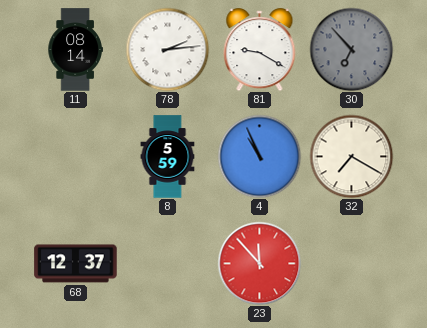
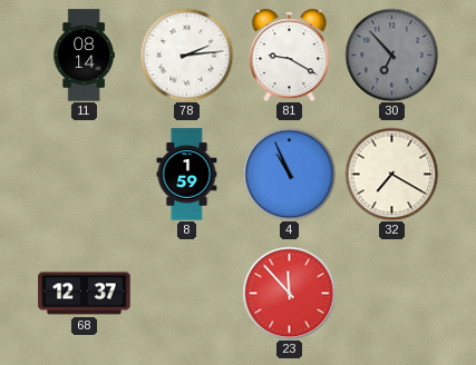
8: 5:59 -> 1:59 (187, 175)
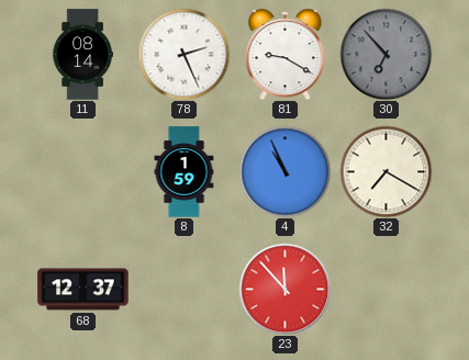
78: 2:14 -> 2:26 (183, 54)
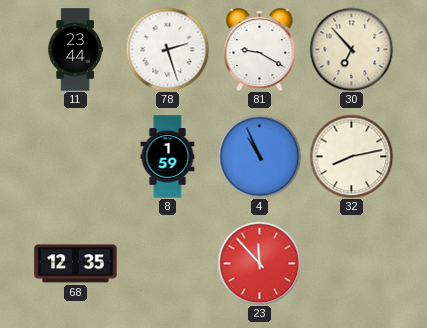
11: 08:14 -> 23:44 (75, 50)
78: 2:26 -> 2:27 (167, 49)
30 dial: grey -> cream (351, 49)
32: 7:20 -> 8:13 (351, 156)
68: 12:37 -> 12:35 (76, 264)
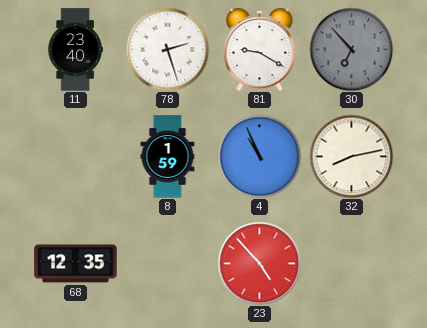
11: 23:44 -> 23:40 (75, 50)
30 dial: cream -> grey (351, 49)
23: 11:53 -> 4:53 (259, 263)
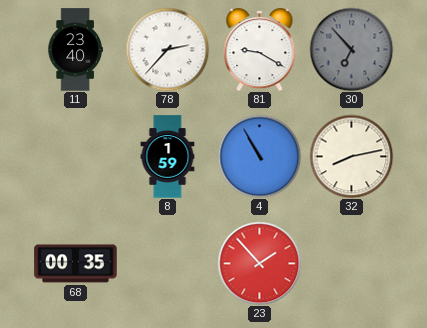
78: 2:27 -> 2:37 (167, 49)
4: 10:56 -> 10:55 (259, 156)
68: 12:35 -> 00:35 (76, 264)
23: 4:53 -> 1:53 (259, 263)
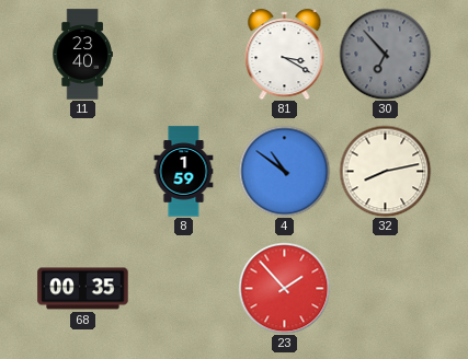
78: 2:37 -> none (167, 49)
81: 9:20 -> 3:20 (285, 55)
4: 10:55 -> 10:51 (284, 171)
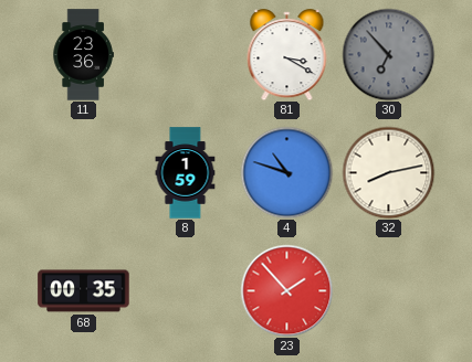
11: 23:40 -> 23:36 (83, 55)
4: 10:51 -> 10:48 (286, 172)
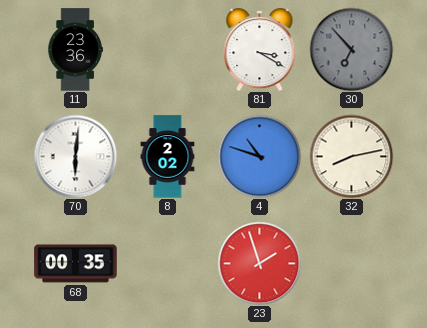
70: none -> 6:01 (75, 156)
8: 1:59 -> 2:02 (168, 157)
23: 1:53 -> 1:57 (259, 263)
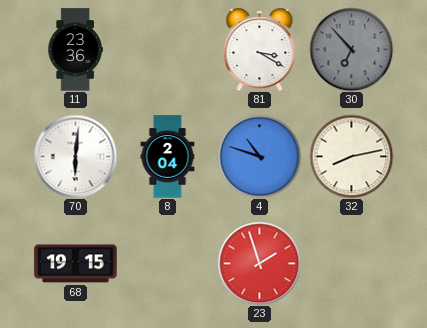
8: 2:02 -> 2:04 (168, 157)
68: 00:35 -> 19:15 (76, 264)
